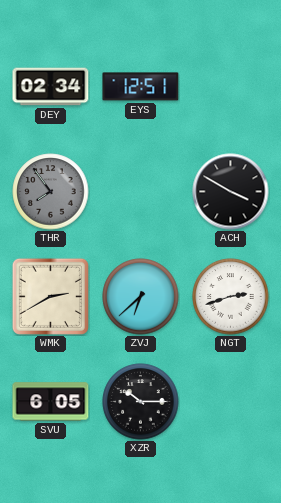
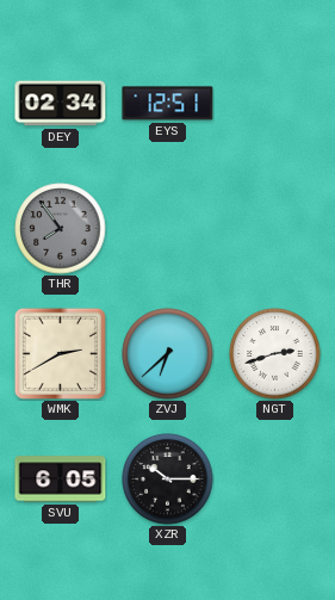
ACH: 3:50 -> none (231, 192)
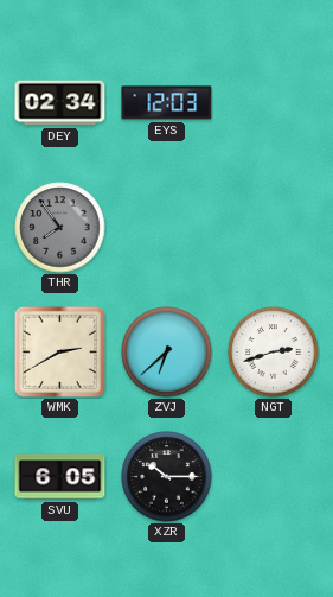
EYS: 12:51 -> 12:03 (167, 103)
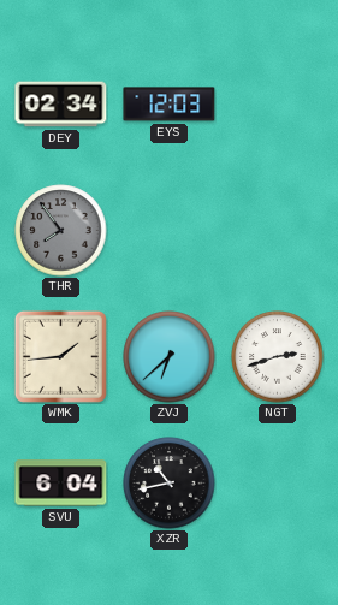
WMK: 2:40 -> 1:44 (60, 356)
SVU: 6:05 -> 6:04 (61, 484)
XZR: 10:15 -> 10:43 (170, 484)
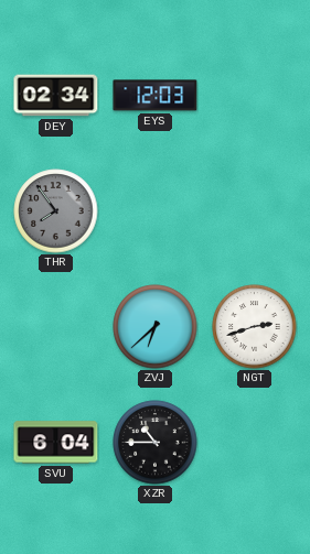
WMK: 1:44 -> none (60, 356)
XZR: 10:43 -> 10:45 (156, 443)
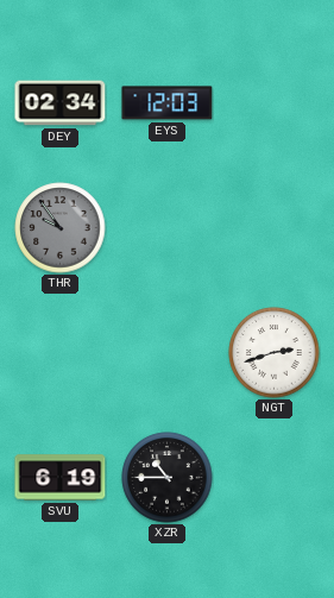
THR: 7:54 -> 9:54 (61, 228)
ZVJ: 6:38 -> none (156, 327)
SVU: 6:04 -> 6:19 (61, 478)
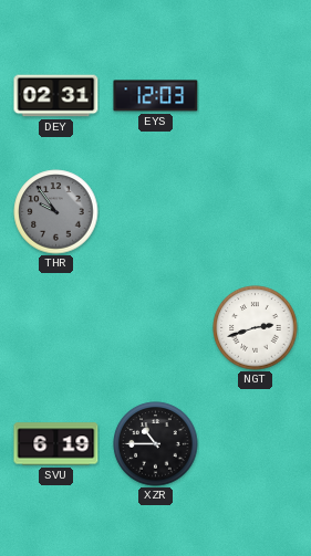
DEY: 02:34 -> 02:31 (56, 96)
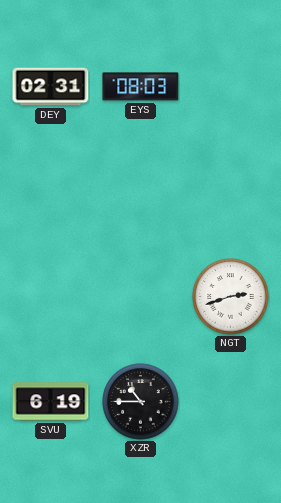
EYS: 12:03 -> 08:03 (141, 87)
THR: 9:54 -> none (56, 212)
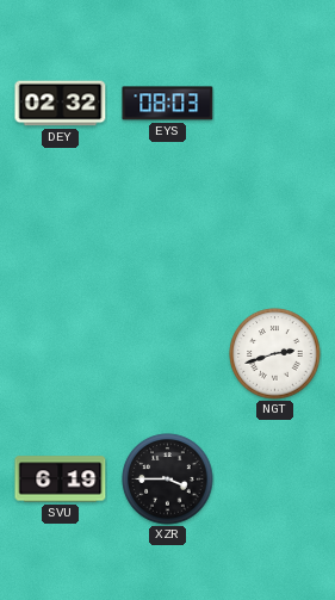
DEY: 02:31 -> 02:32 (61, 104)
XZR: 10:45 -> 3:45 (168, 480)
